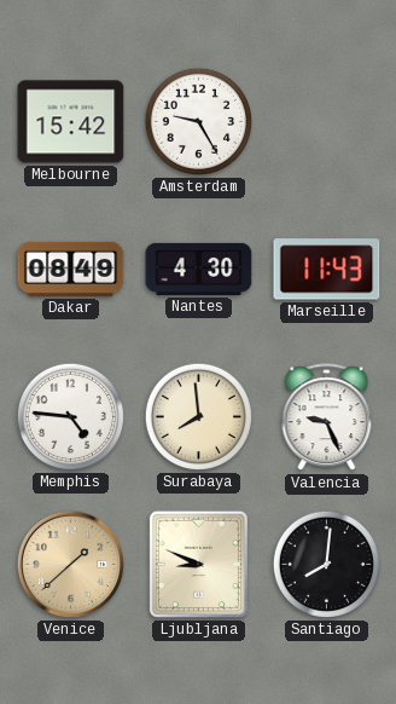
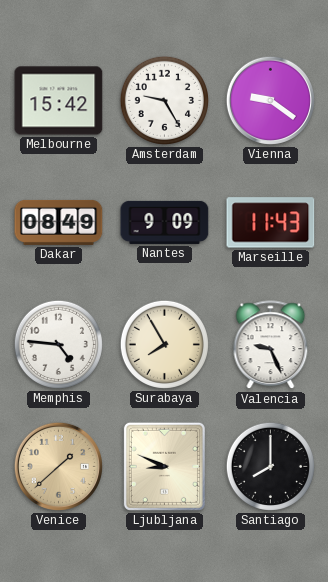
Vienna: none -> 9:21 (270, 100)
Nantes: 4:30 -> 9:09 (165, 222)
Surabaya: 7:59 -> 7:55 (164, 344)
Santiago: 8:01 -> 8:00 (270, 466)
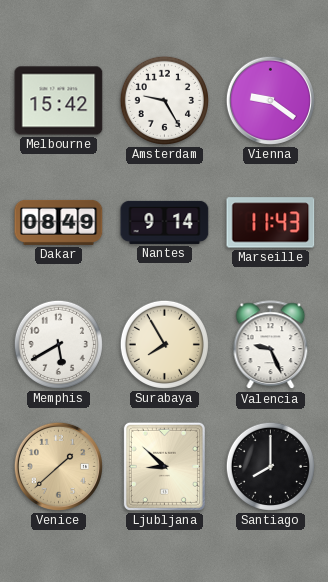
Nantes: 9:09 -> 9:14 (165, 222)
Memphis: 4:46 -> 5:40 (58, 344)
Ljubljana: 8:49 -> 8:52 (164, 466)
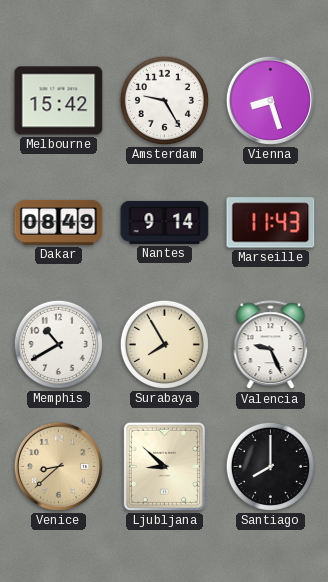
Vienna: 9:21 -> 8:27 (270, 100)
Memphis: 5:40 -> 10:40 (58, 344)
Venice: 1:38 -> 8:38 (58, 466)
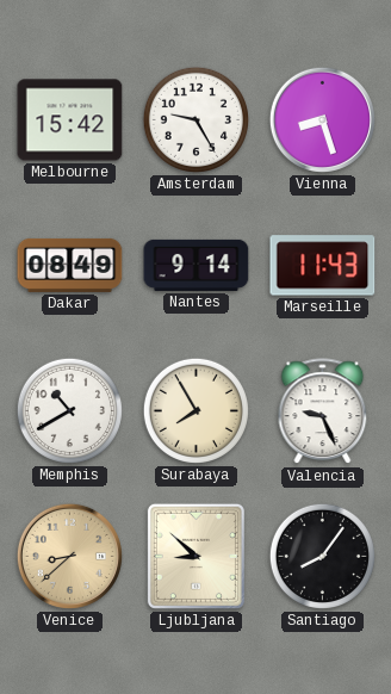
Santiago: 8:00 -> 8:06 (322, 556)
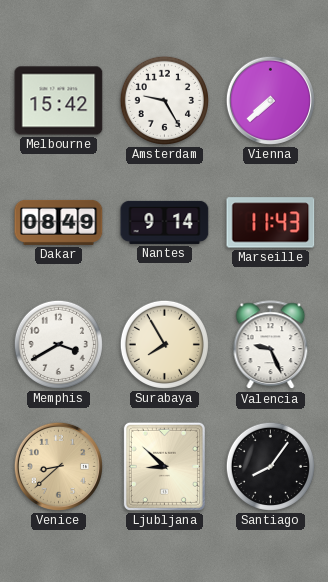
Vienna: 8:27 -> 7:38 (270, 100)
Memphis: 10:40 -> 3:40 (58, 344)
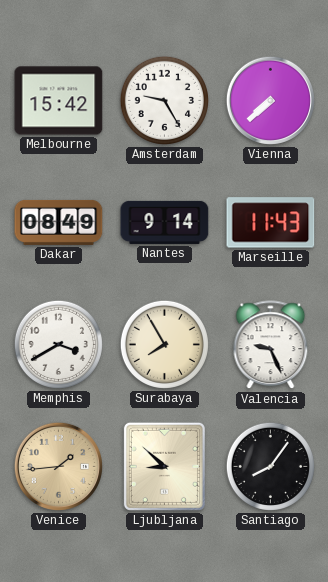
Venice: 8:38 -> 1:44 (58, 466)
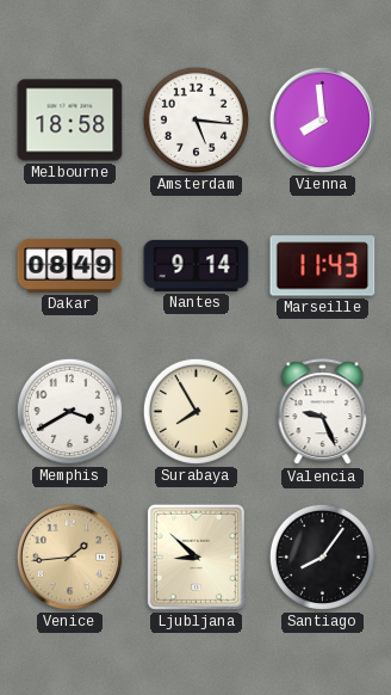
Melbourne: 15:42 -> 18:58 (70, 121)
Amsterdam: 9:25 -> 5:16 (195, 119)
Vienna: 7:38 -> 7:59 (322, 119)
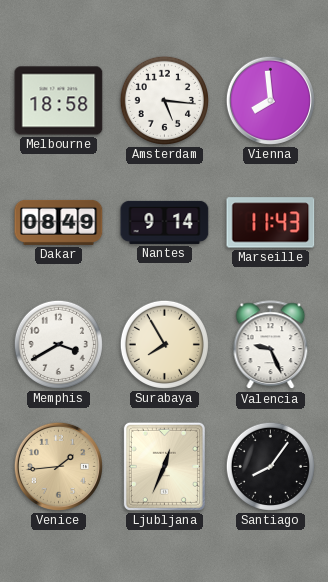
Ljubljana: 8:52 -> 12:34 (164, 466)
